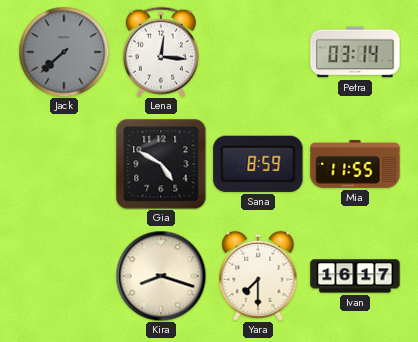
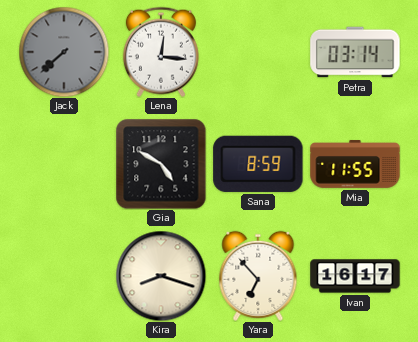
Yara: 7:30 -> 6:53 (258, 276)
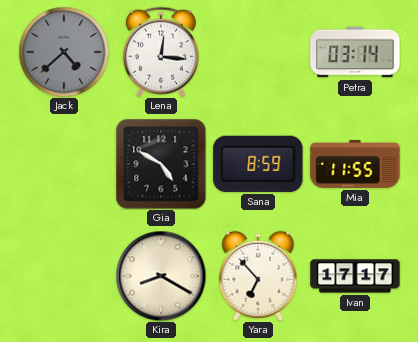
Jack: 7:38 -> 4:38 (64, 52)
Kira: 8:18 -> 8:20 (161, 276)
Ivan: 16:17 -> 17:17 (355, 276)
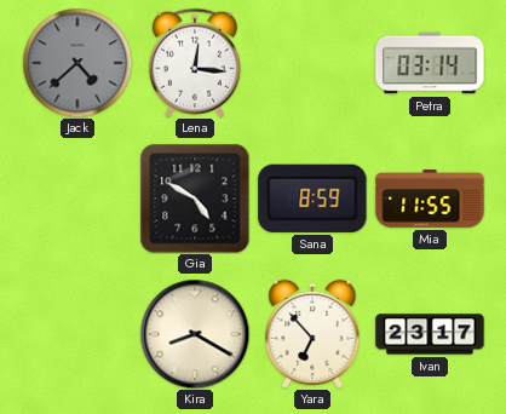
Ivan: 17:17 -> 23:17 (430, 334)
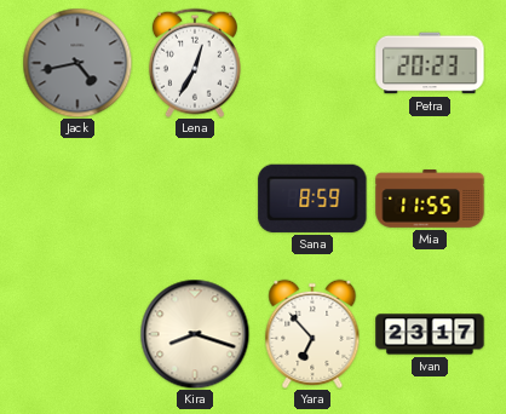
Jack: 4:38 -> 4:43 (77, 63)
Lena: 12:16 -> 12:35 (195, 63)
Petra: 03:14 -> 20:23 (430, 63)
Gia: 4:50 -> none (195, 199)
Kira: 8:20 -> 8:18 (195, 334)
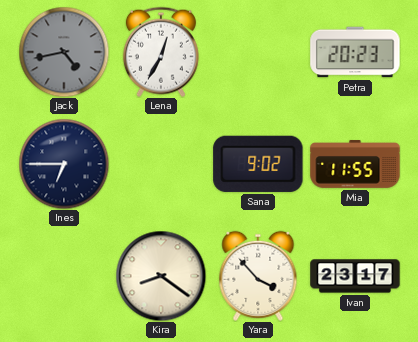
Ines: none -> 6:45 (64, 164)
Sana: 8:59 -> 9:02 (258, 164)
Kira: 8:18 -> 8:21 (161, 276)
Yara: 6:53 -> 3:53 (258, 276)
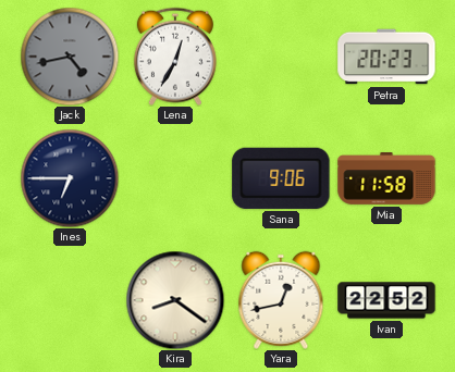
Sana: 9:02 -> 9:06 (281, 178)
Mia: 11:55 -> 11:58 (386, 178)
Yara: 3:53 -> 12:43 (281, 300)
Ivan: 23:17 -> 22:52 (386, 300)
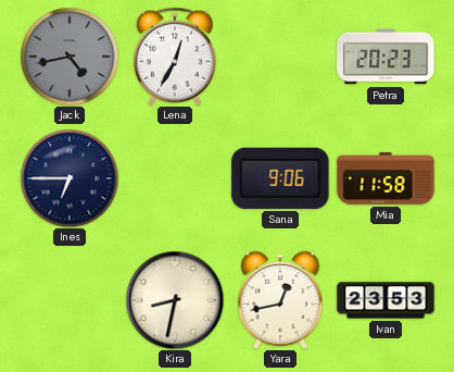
Kira: 8:21 -> 8:32 (175, 300)
Ivan: 22:52 -> 23:53 (386, 300)
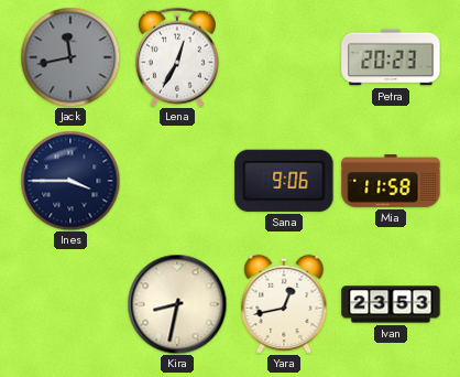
Jack: 4:43 -> 11:43 (70, 57)
Ines: 6:45 -> 3:45 (70, 181)
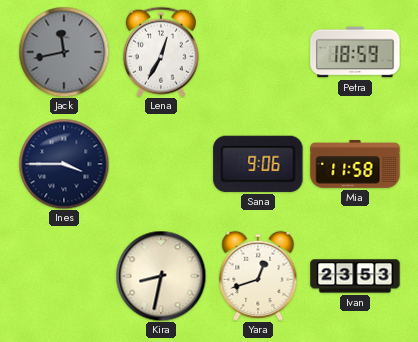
Petra: 20:23 -> 18:59 (355, 52)
Yara: 12:43 -> 12:42 (258, 276)
